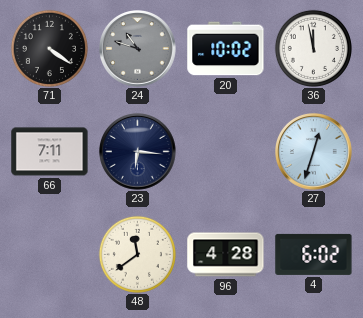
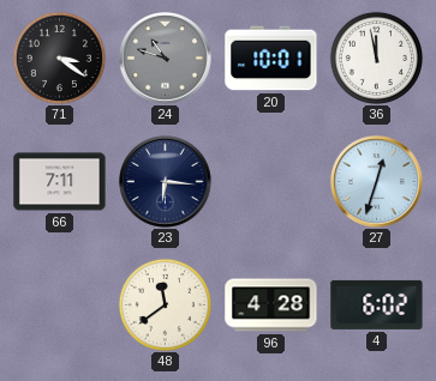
71: 4:21 -> 3:21 (59, 58)
20: 10:02 -> 10:01 (271, 59)
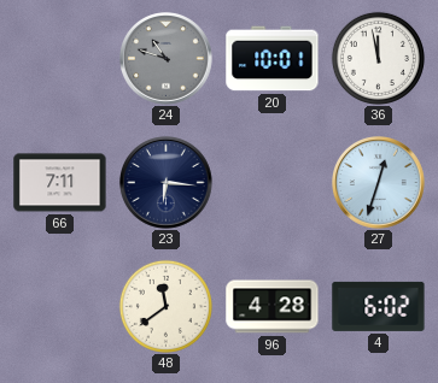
71: 3:21 -> none (59, 58)
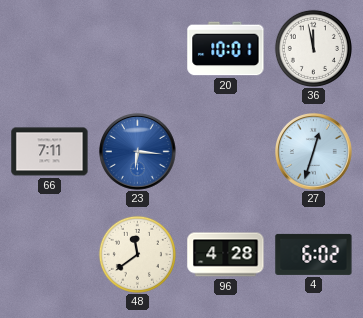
24: 10:48 -> none (167, 59)
23 dial: navy -> blue (138, 152)
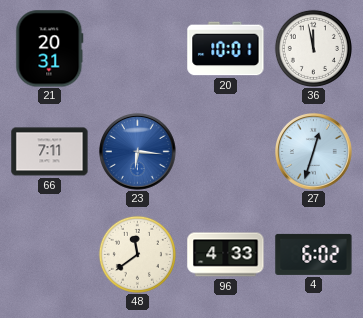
21: none -> 20:31 (50, 49)
96: 4:28 -> 4:33 (226, 255)
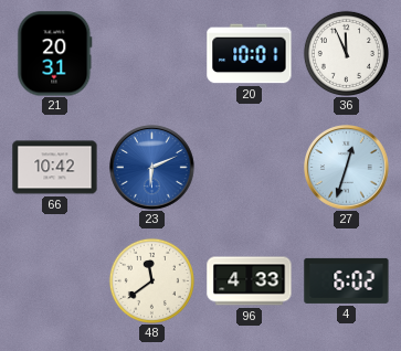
36: 11:58 -> 11:56 (346, 53)
66: 7:11 -> 10:42 (55, 168)
23: 6:16 -> 6:11 (152, 168)
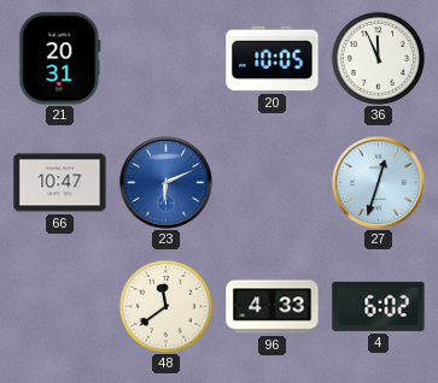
20: 10:01 -> 10:05 (273, 59)
66: 10:42 -> 10:47 (60, 183)
